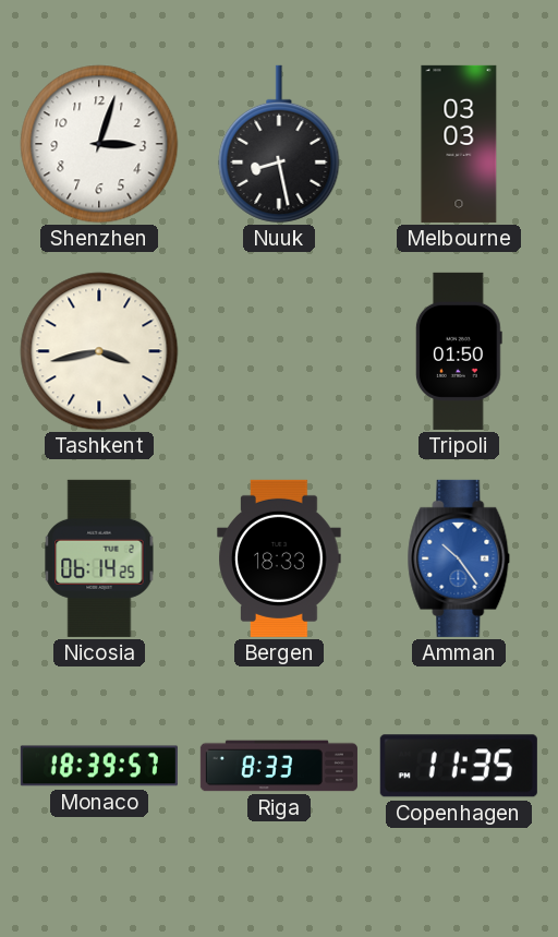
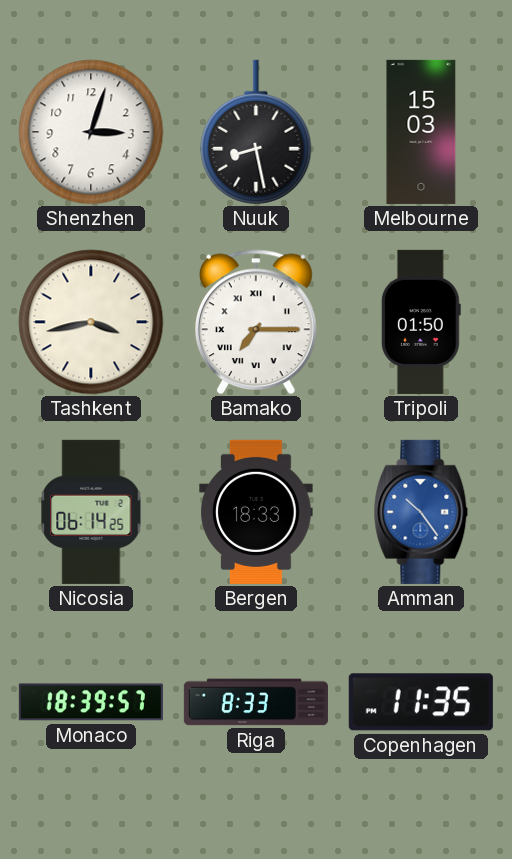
Melbourne: 03:03 -> 15:03 (421, 132)
Bamako: none -> 7:15 (256, 322)
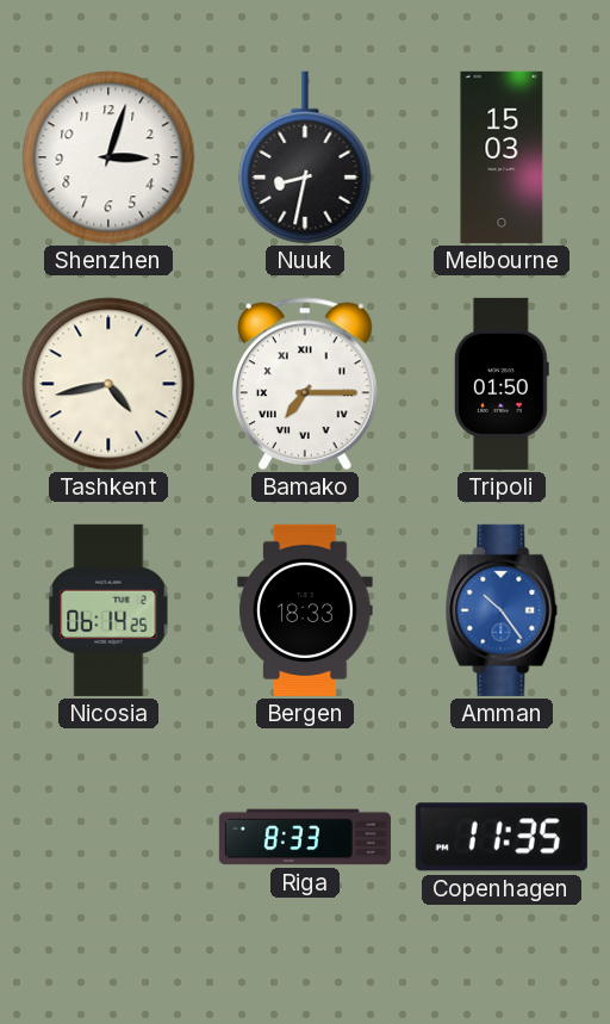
Nuuk: 8:28 -> 8:32 (305, 157)
Tashkent: 3:43 -> 4:43 (108, 384)
Monaco: 18:39 -> none (91, 702)
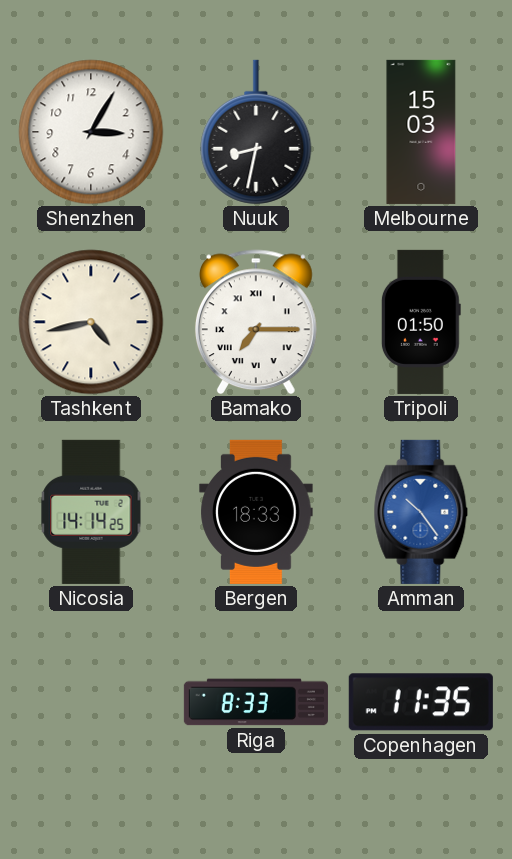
Shenzhen: 3:03 -> 3:05 (91, 132)
Nicosia: 06:14 -> 14:14 (91, 512)
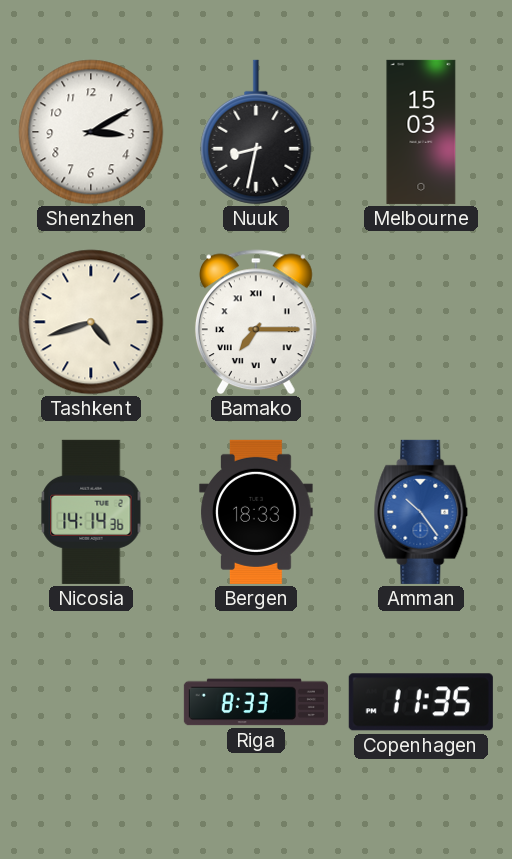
Shenzhen: 3:05 -> 3:10 (91, 132)
Tashkent: 4:43 -> 4:42 (91, 322)
Tripoli: 01:50 -> none (421, 322)
Nicosia: 14:14:25 -> 14:14:36 (91, 512)
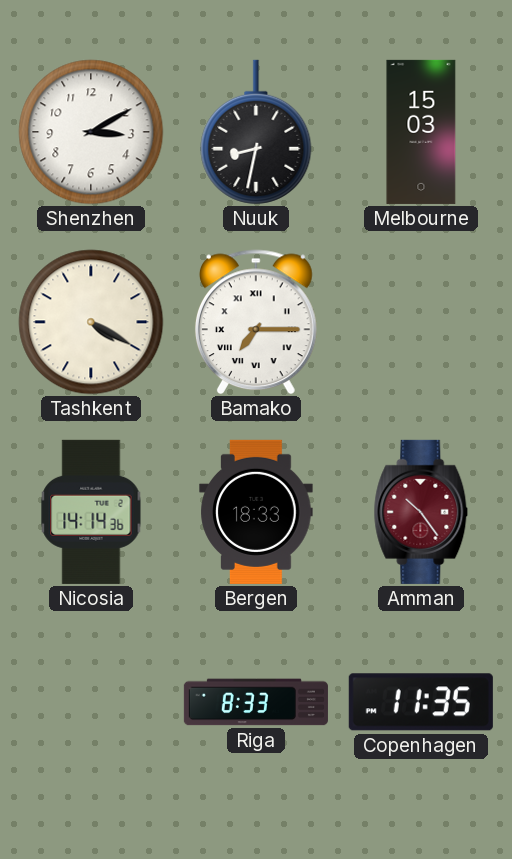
Tashkent: 4:42 -> 4:20 (91, 322)
Amman dial: blue -> burgundy (421, 512)
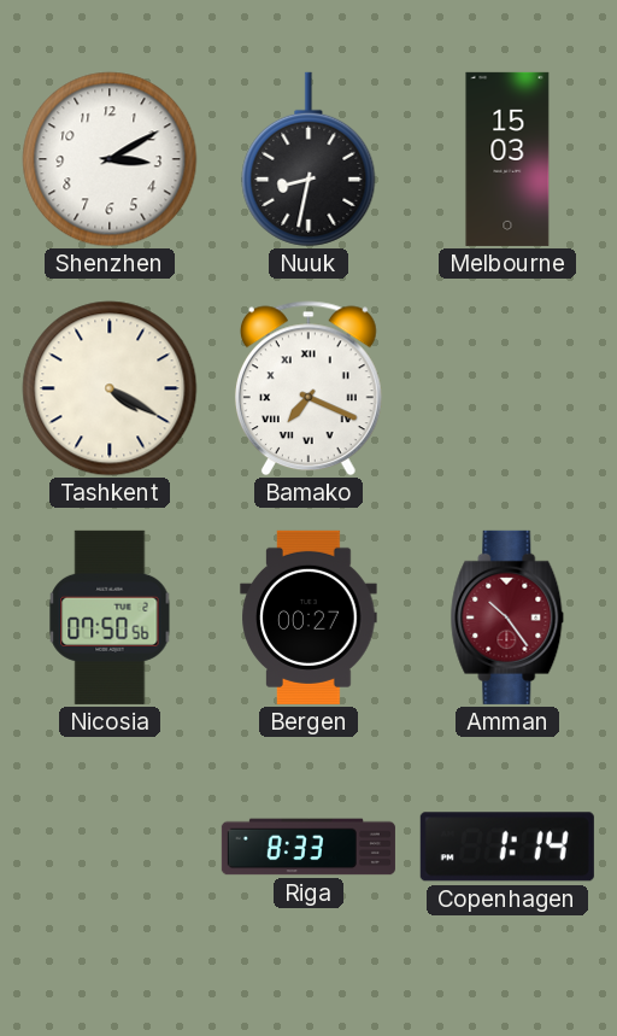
Bamako: 7:15 -> 7:19 (308, 388)
Nicosia: 14:14 -> 07:50 (110, 617)
Bergen: 18:33 -> 00:27 (308, 617)
Copenhagen: 11:35 -> 1:14 (507, 847)
